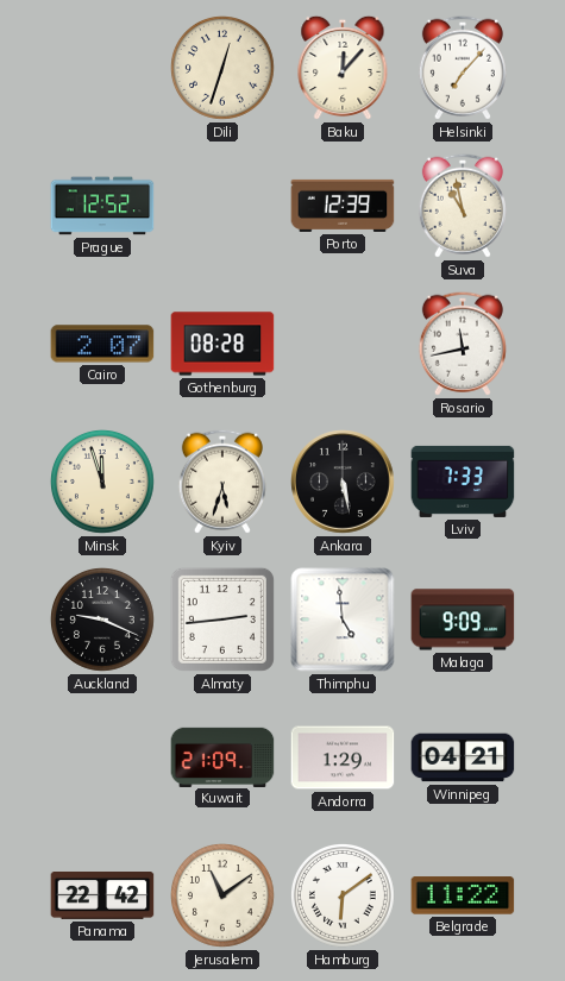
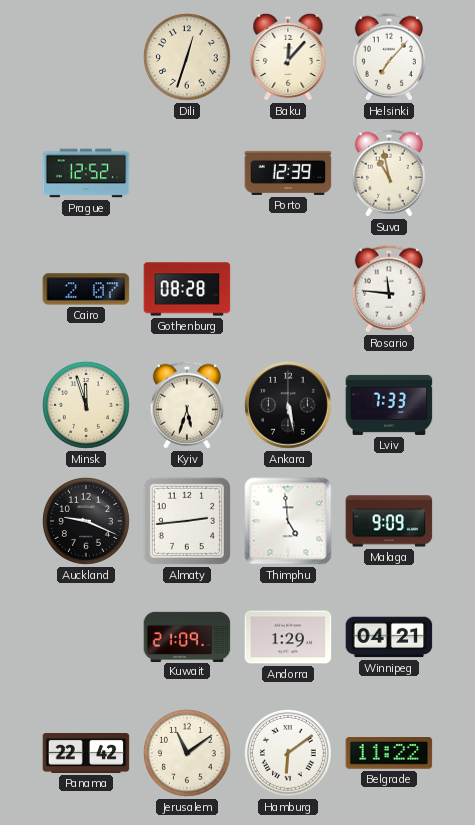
Rosario: 11:43 -> 11:46 (389, 289)
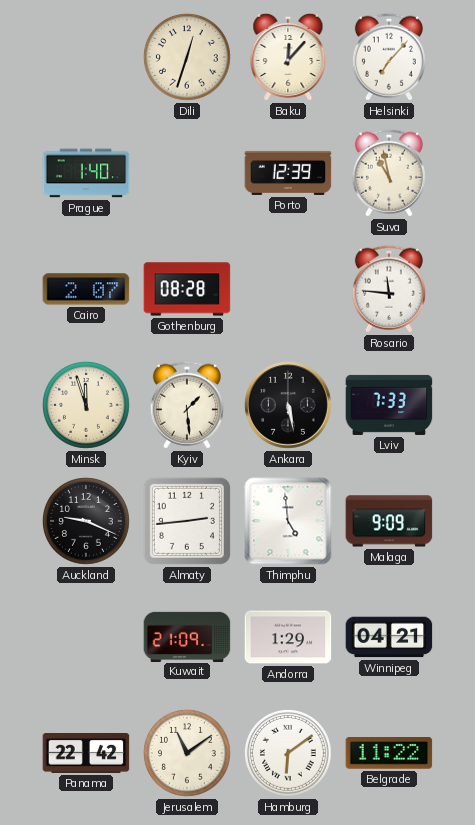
Prague: 12:52 -> 1:40 (86, 173)
Kyiv: 5:33 -> 1:29 (187, 405)
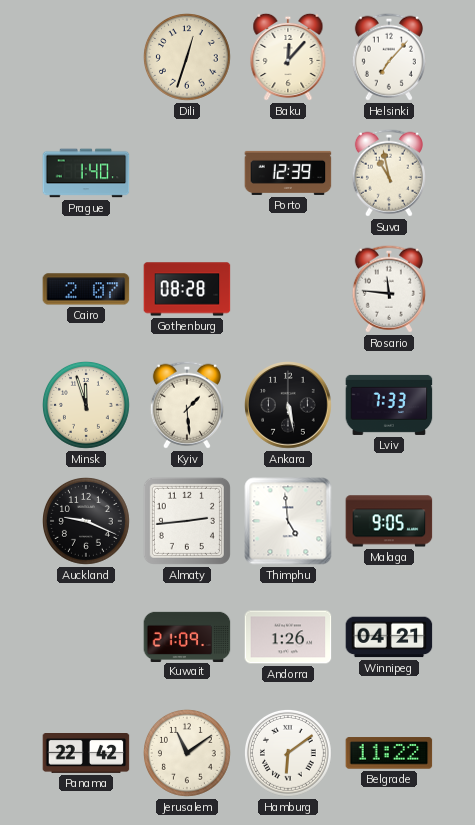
Malaga: 9:09 -> 9:05 (389, 521)
Andorra: 1:29 -> 1:26 (288, 637)
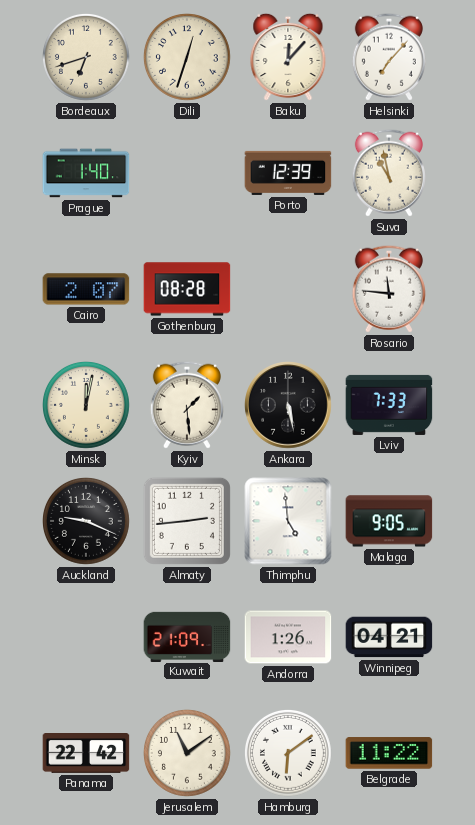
Bordeaux: none -> 6:42 (87, 58)
Minsk: 11:57 -> 12:02 (87, 406)
